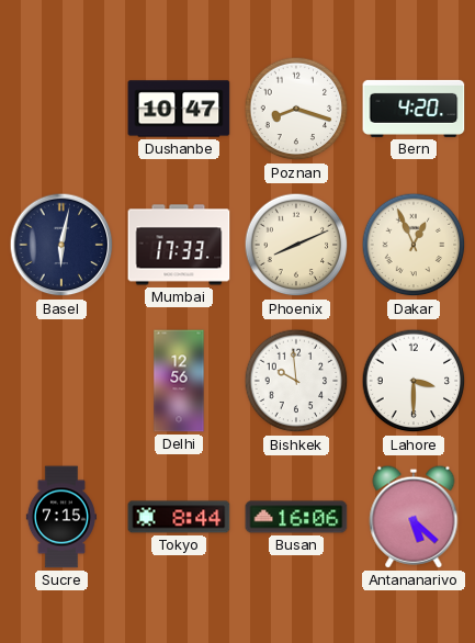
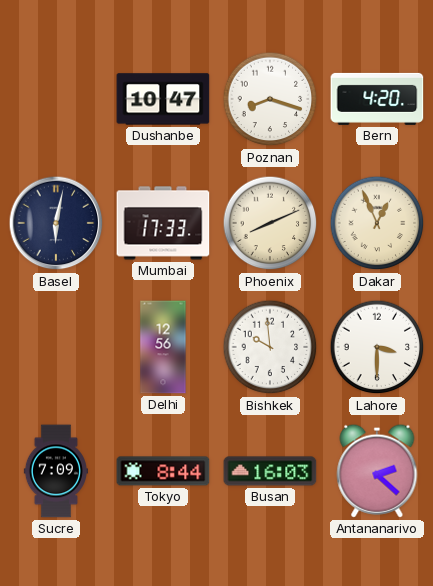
Sucre: 7:15 -> 7:09 (56, 471)
Busan: 16:06 -> 16:03 (270, 471)
Antananarivo: 5:22 -> 2:22 (377, 471)
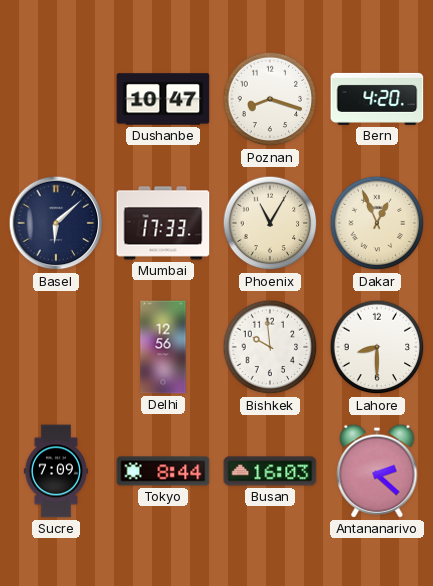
Basel: 6:02 -> 6:08 (56, 223)
Phoenix: 8:11 -> 11:05 (270, 223)
Lahore: 3:30 -> 8:30 (377, 347)
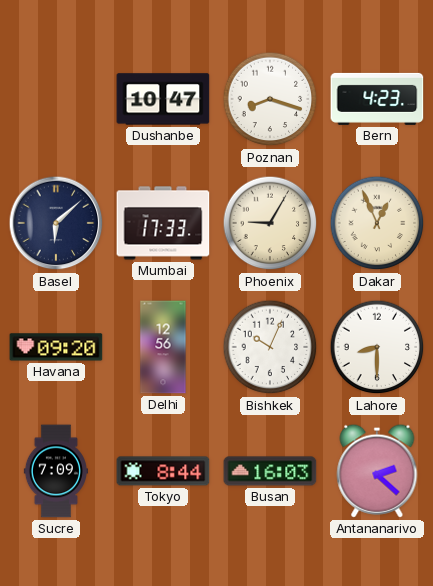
Bern: 4:20 -> 4:23 (377, 99)
Phoenix: 11:05 -> 9:05 (270, 223)
Havana: none -> 09:20 (56, 347)
Bishkek: 9:59 -> 10:04 (270, 347)
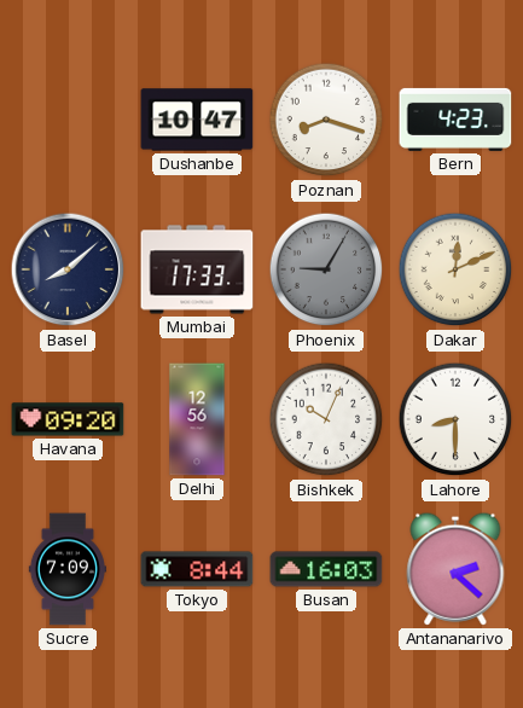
Basel: 6:08 -> 8:08 (68, 269)
Phoenix dial: cream -> grey (326, 269)
Dakar: 12:56 -> 12:11 (455, 269)
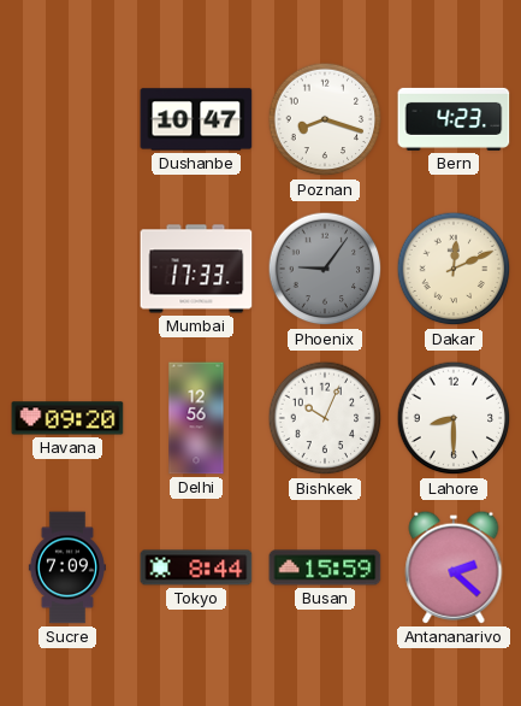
Basel: 8:08 -> none (68, 269)
Phoenix: 9:05 -> 9:06 (325, 269)
Busan: 16:03 -> 15:59 (325, 567)
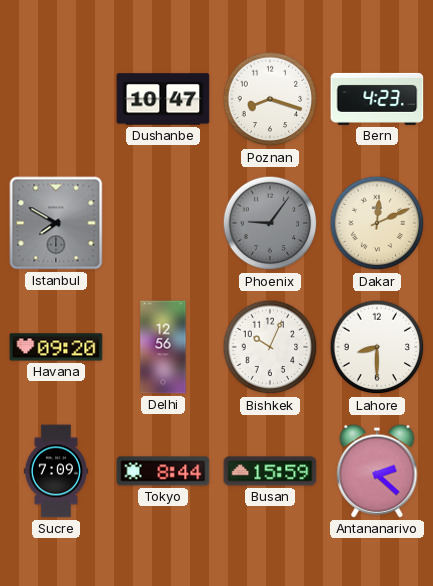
Istanbul: none -> 7:50 (56, 223)
Mumbai: 17:33 -> none (196, 269)
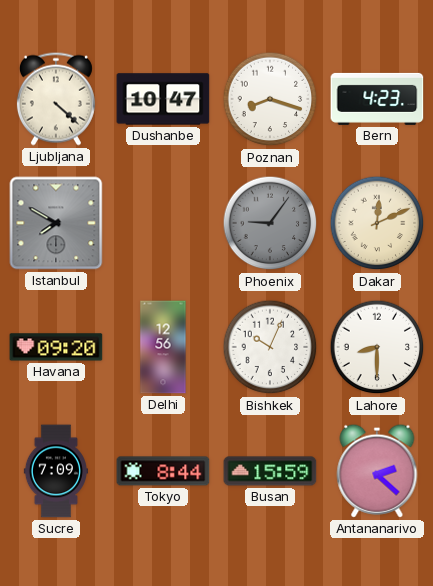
Ljubljana: none -> 4:22 (56, 99)
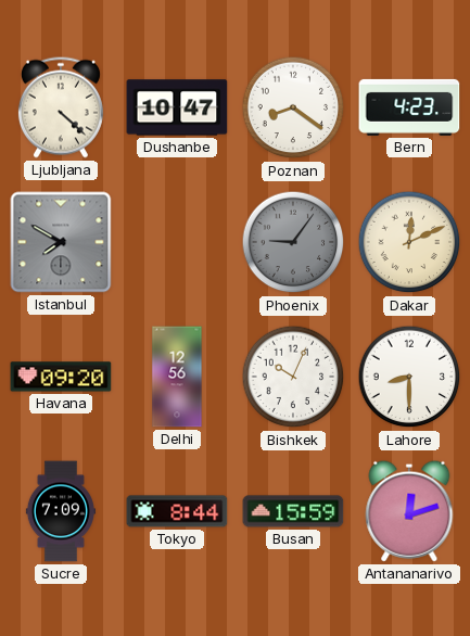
Poznan: 8:18 -> 8:21 (293, 107)
Antananarivo: 2:22 -> 12:12 (409, 511)
